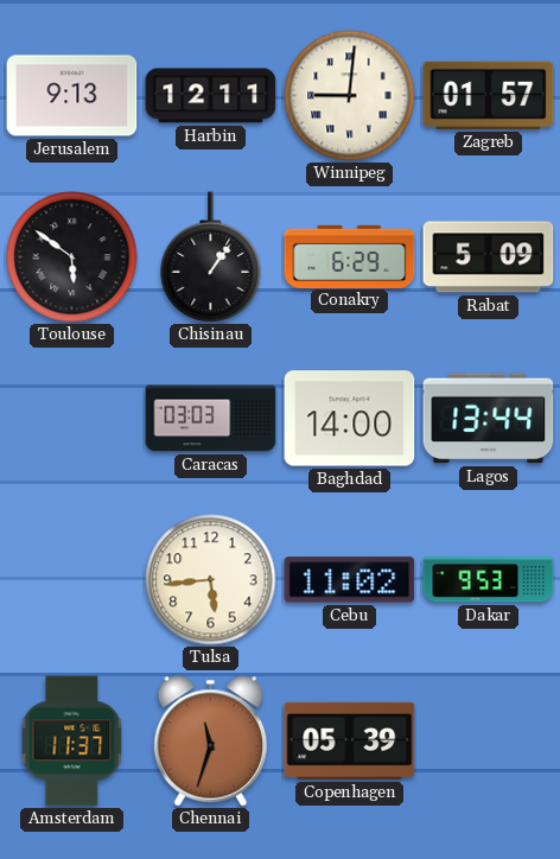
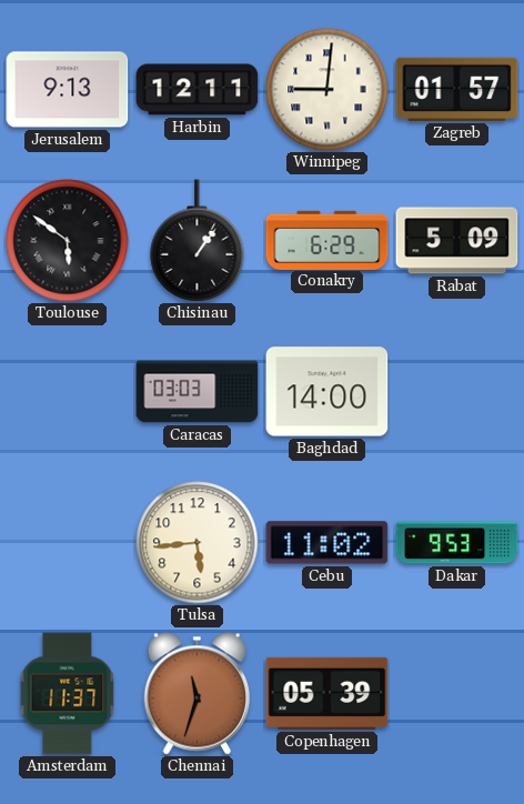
Lagos: 13:44 -> none (489, 419)
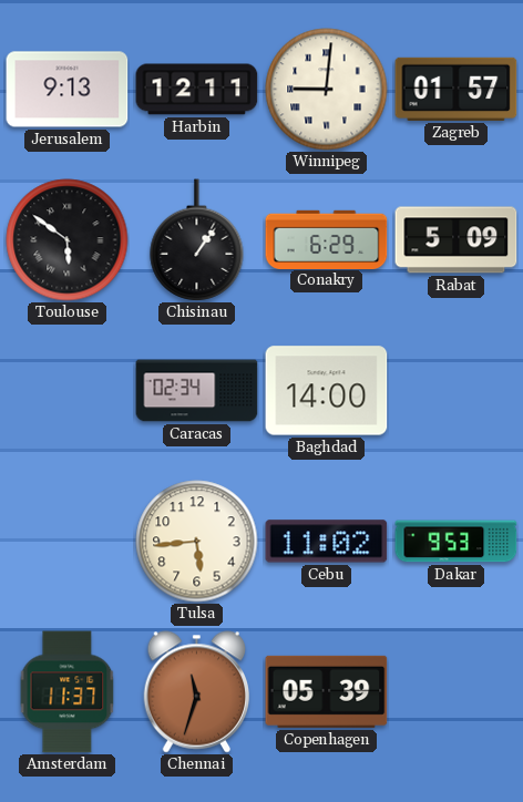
Caracas: 03:03 -> 02:34 (197, 391)
